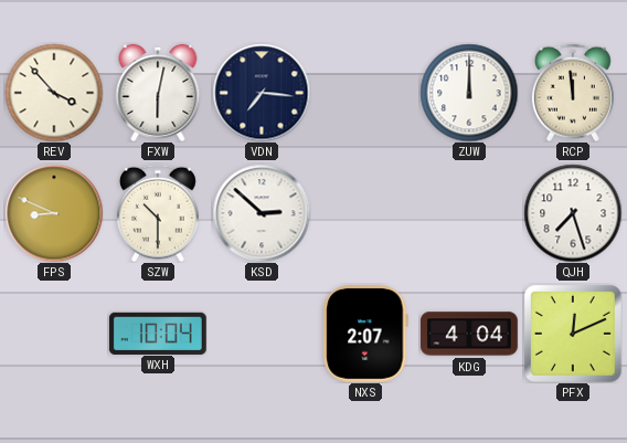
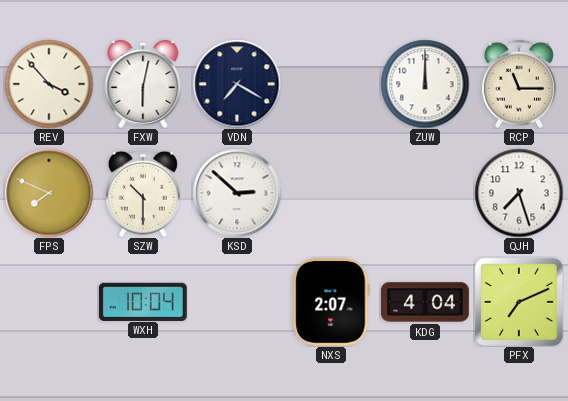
VDN: 7:16 -> 7:20 (237, 84)
RCP: 11:59 -> 11:15 (519, 84)
FPS: 8:49 -> 7:49 (49, 193)
PFX: 12:11 -> 7:11 (519, 302)
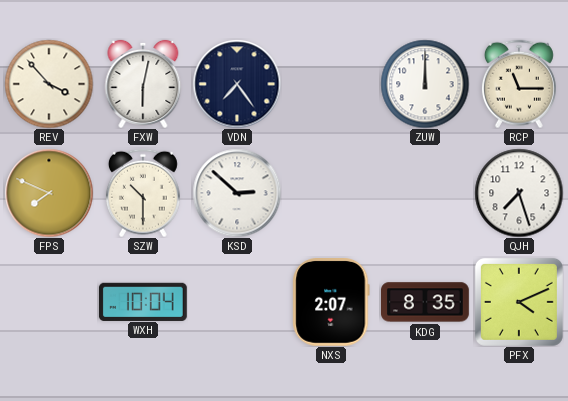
VDN: 7:20 -> 7:24 (237, 84)
KDG: 4:04 -> 8:35 (426, 302)
PFX: 7:11 -> 4:11 (519, 302)
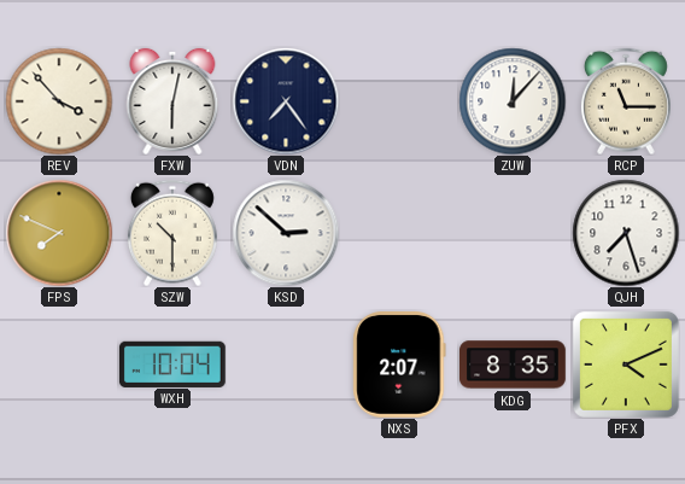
ZUW: 12:00 -> 12:07 (513, 101)
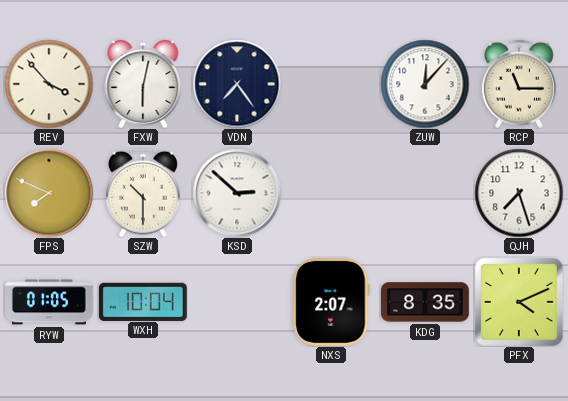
RYW: none -> 01:05 (49, 302)
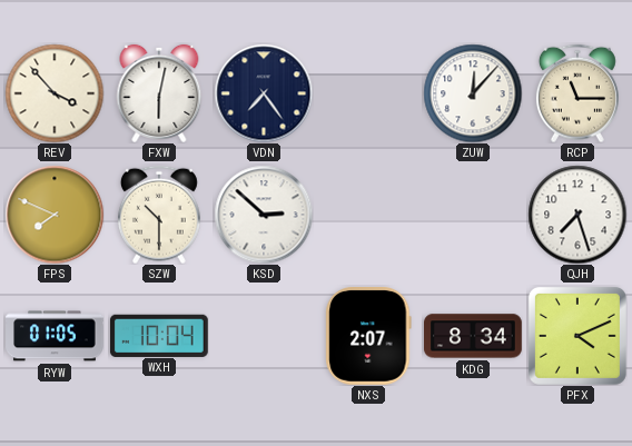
KDG: 8:35 -> 8:34 (474, 336)
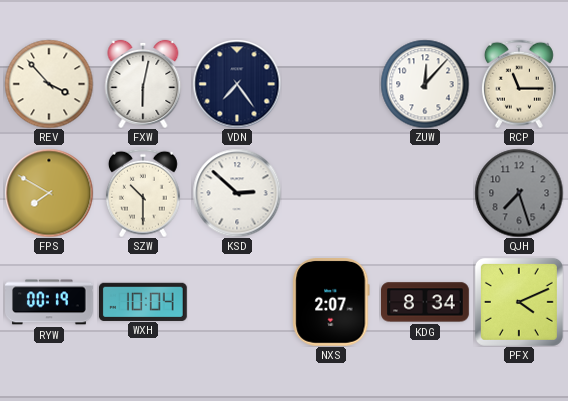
FPS: 7:49 -> 7:50 (49, 193)
QJH dial: white -> grey (519, 193)
RYW: 01:05 -> 00:19 (49, 302)
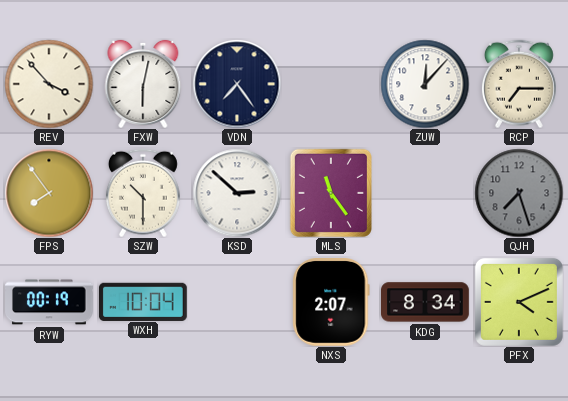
RCP: 11:15 -> 7:15 (519, 84)
FPS: 7:50 -> 7:54 (49, 193)
MLS: none -> 11:24 (331, 193)
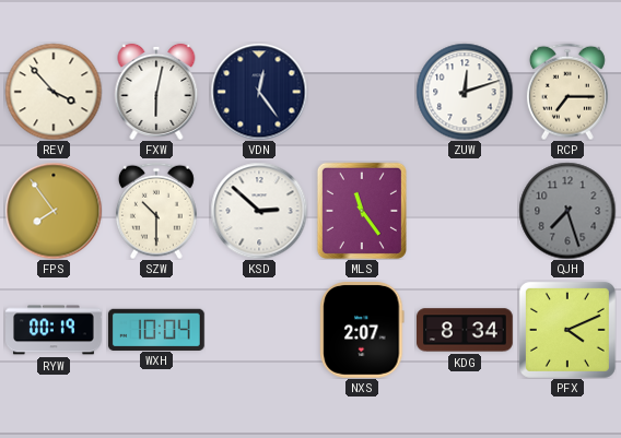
VDN: 7:24 -> 12:24 (259, 92)
ZUW: 12:07 -> 12:12 (465, 92)
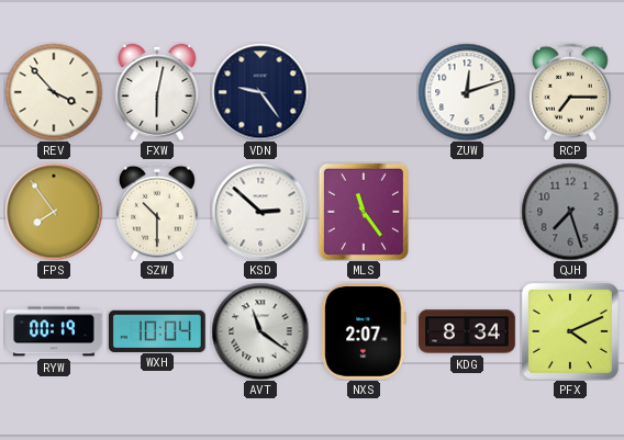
VDN: 12:24 -> 9:24 (260, 92)
AVT: none -> 11:21 (260, 331)
